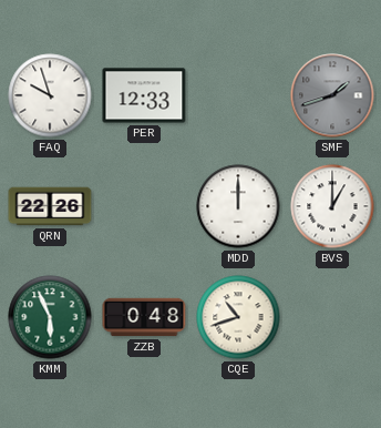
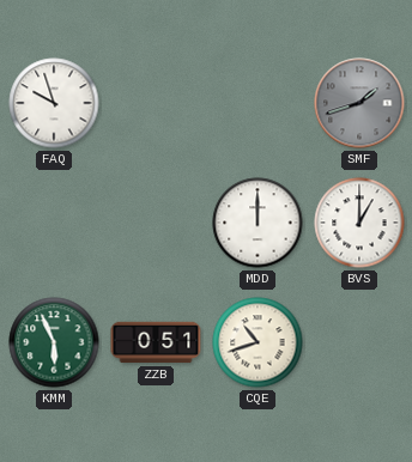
PER: 12:33 -> none (144, 95)
QRN: 22:26 -> none (50, 206)
ZZB: 0:48 -> 0:51 (156, 342)
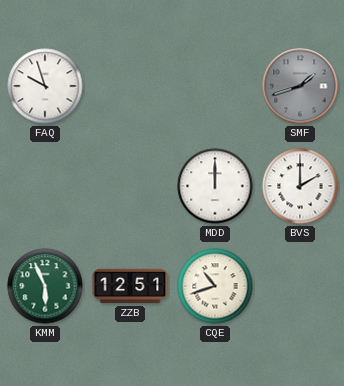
BVS: 1:00 -> 2:00 (300, 186)
ZZB: 0:51 -> 12:51 (130, 286)
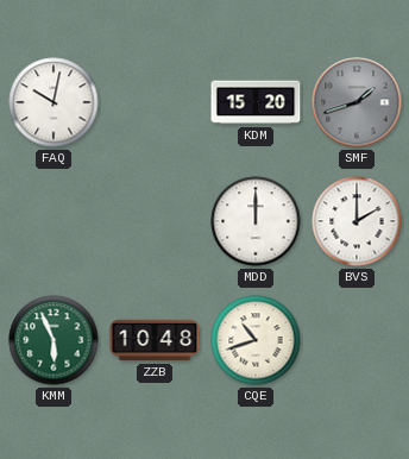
FAQ: 9:57 -> 10:02 (54, 102)
KDM: none -> 15:20 (256, 102)
ZZB: 12:51 -> 10:48 (155, 340)
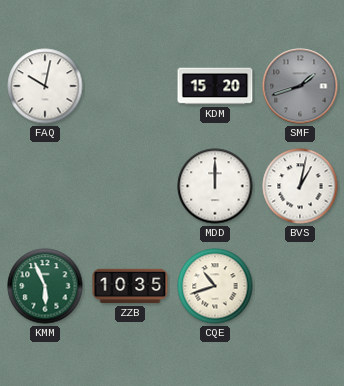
BVS: 2:00 -> 1:02 (300, 186)
ZZB: 10:48 -> 10:35 (130, 286)
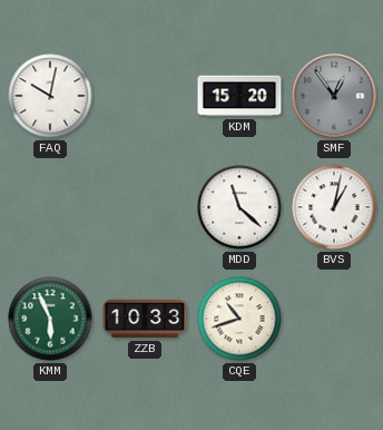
SMF: 1:42 -> 12:54 (334, 96)
MDD: 12:00 -> 11:22 (239, 207)
ZZB: 10:35 -> 10:33 (145, 319)
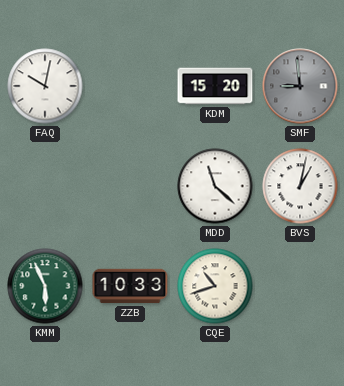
SMF: 12:54 -> 8:59 (300, 86)
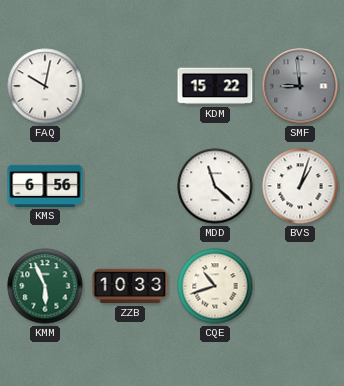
KDM: 15:20 -> 15:22 (215, 86)
KMS: none -> 6:56 (45, 186)
BVS: 1:02 -> 1:03 (300, 186)
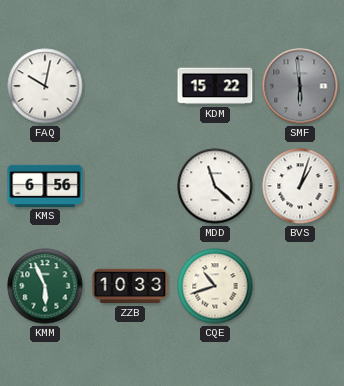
SMF: 8:59 -> 5:59 (300, 86)
